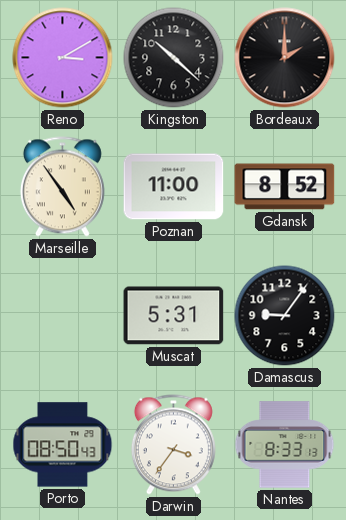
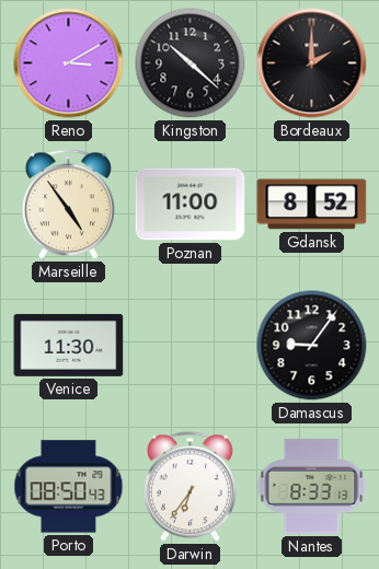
Venice: none -> 11:30 (69, 345)
Muscat: 5:31 -> none (174, 316)
Darwin: 3:36 -> 6:36 (190, 487)
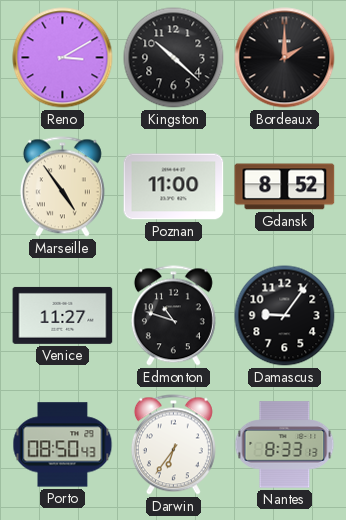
Venice: 11:30 -> 11:27 (63, 315)
Edmonton: none -> 10:48 (173, 316)
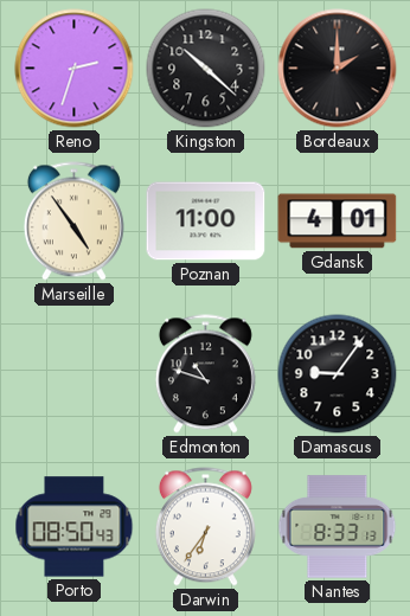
Reno: 3:10 -> 2:33 (75, 69)
Gdansk: 8:52 -> 4:01 (338, 222)
Venice: 11:27 -> none (63, 315)
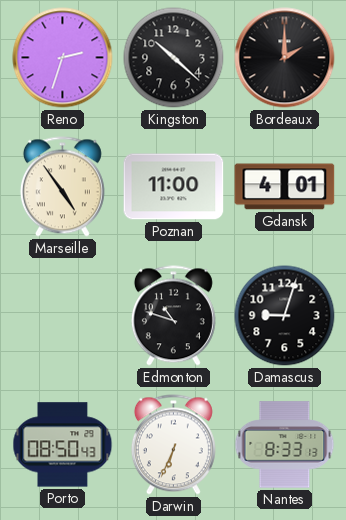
Damascus: 9:06 -> 9:03 (285, 316)
Darwin: 6:36 -> 6:34 (173, 445)
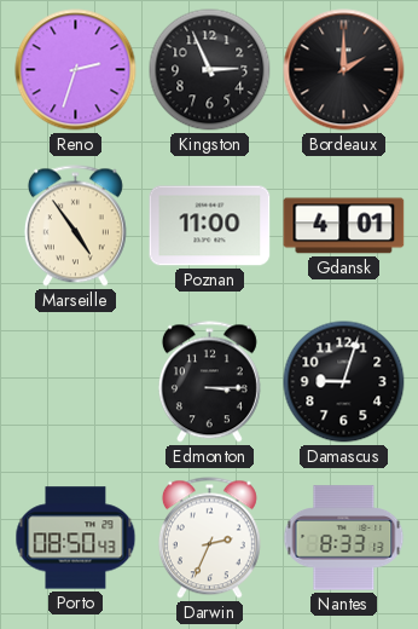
Kingston: 10:22 -> 2:56 (210, 70)
Edmonton: 10:48 -> 3:15 (209, 382)
Darwin: 6:34 -> 2:34 (209, 538)
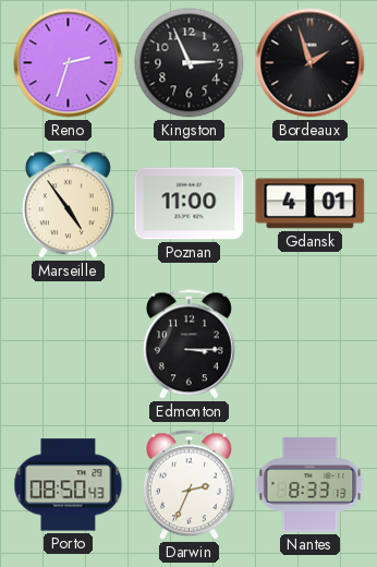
Bordeaux: 2:00 -> 1:57 (311, 63)
Damascus: 9:03 -> none (344, 382)
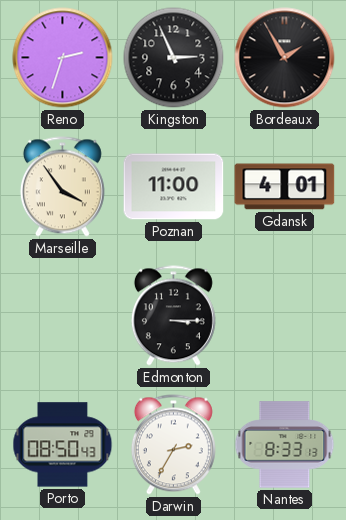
Bordeaux: 1:57 -> 1:55 (285, 58)
Marseille: 4:54 -> 3:54 (62, 187)
Darwin: 2:34 -> 2:35 (173, 445)
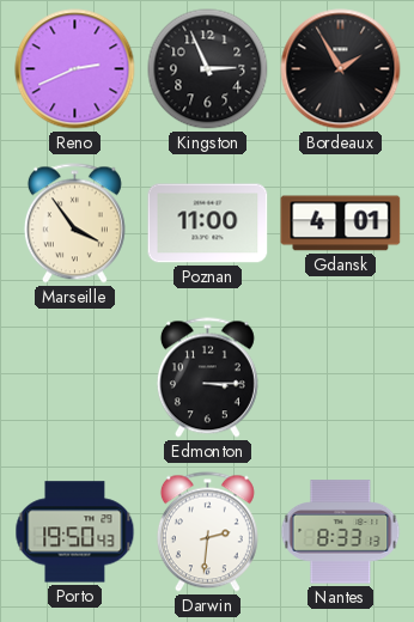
Reno: 2:33 -> 2:41 (75, 69)
Porto: 08:50 -> 19:50 (75, 532)
Darwin: 2:35 -> 2:31 (207, 532)
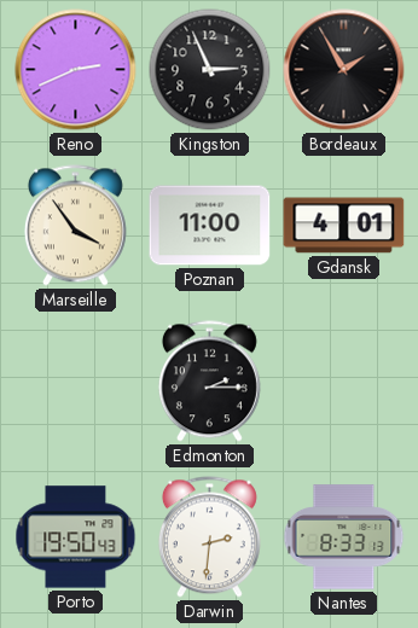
Edmonton: 3:15 -> 2:15 (209, 382)
